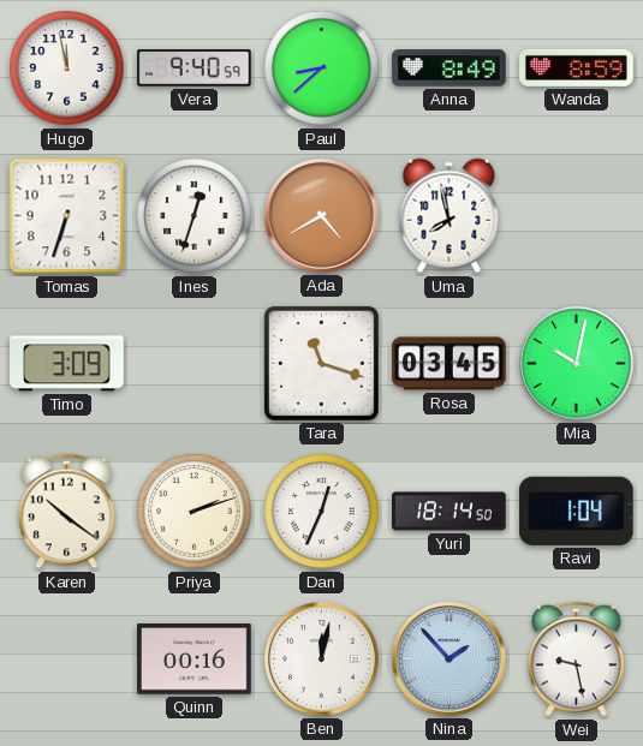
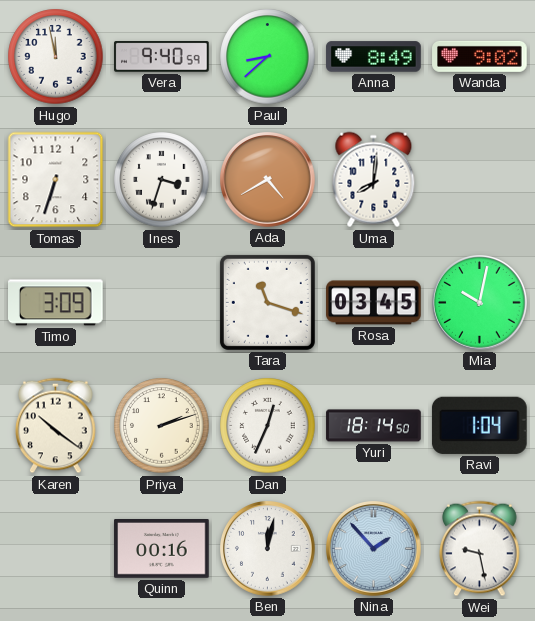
Wanda: 8:59 -> 9:02 (480, 56)
Ines: 12:33 -> 3:33 (162, 180)
Uma: 7:58 -> 8:01 (374, 180)
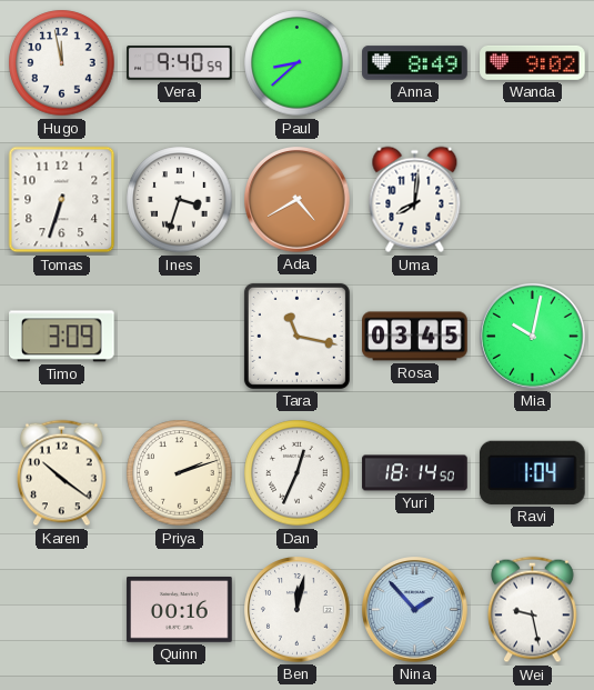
Tara: 11:18 -> 11:17 (296, 336)
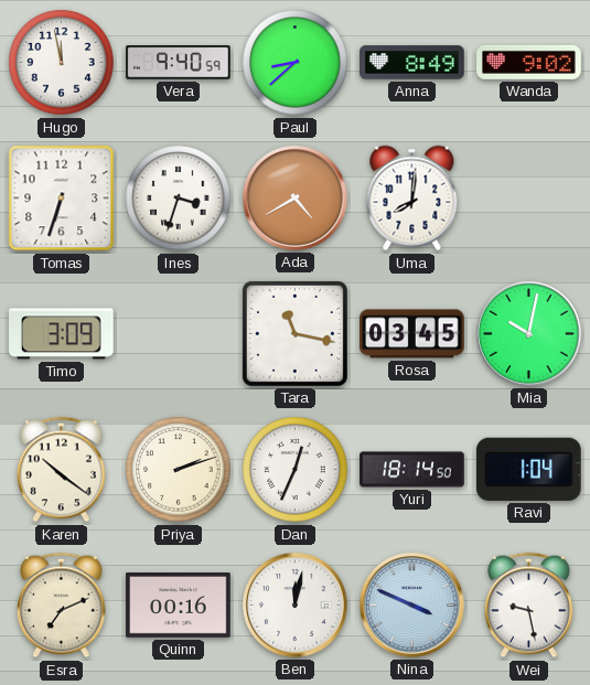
Esra: none -> 7:11 (62, 606)
Nina: 1:53 -> 3:49 (412, 606)
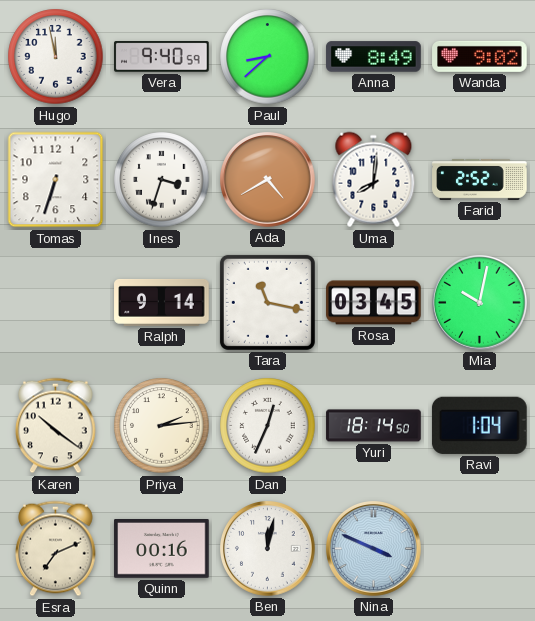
Farid: none -> 2:52 (480, 179)
Timo: 3:09 -> none (62, 334)
Ralph: none -> 9:14 (162, 302)
Priya: 2:12 -> 2:14 (162, 426)
Wei: 9:28 -> none (529, 606)
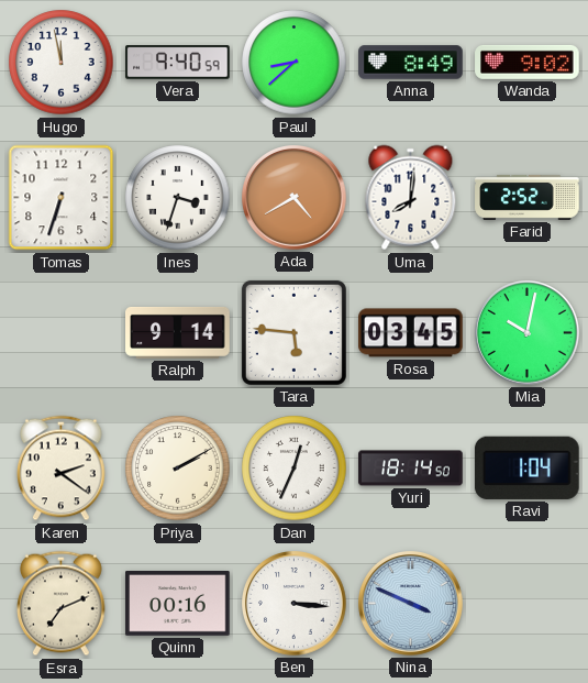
Tara: 11:17 -> 5:46 (293, 332)
Karen: 10:21 -> 2:21 (62, 469)
Priya: 2:14 -> 2:10 (178, 469)
Ben: 12:02 -> 3:16 (295, 604)
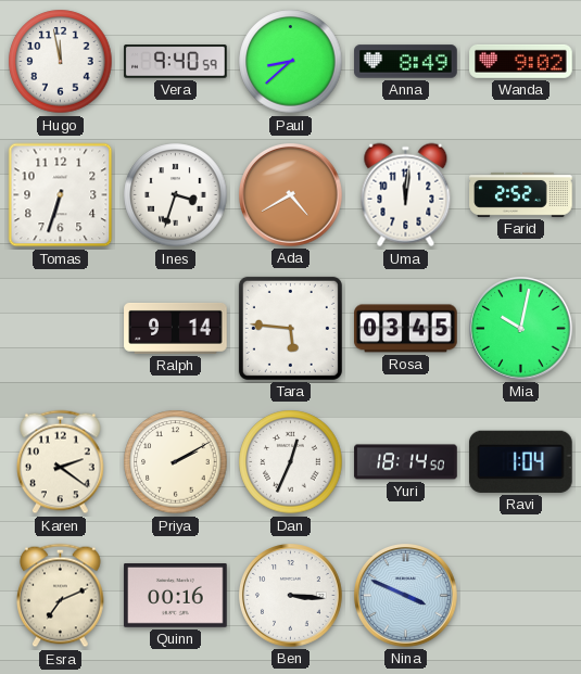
Uma: 8:01 -> 12:01 (406, 195)
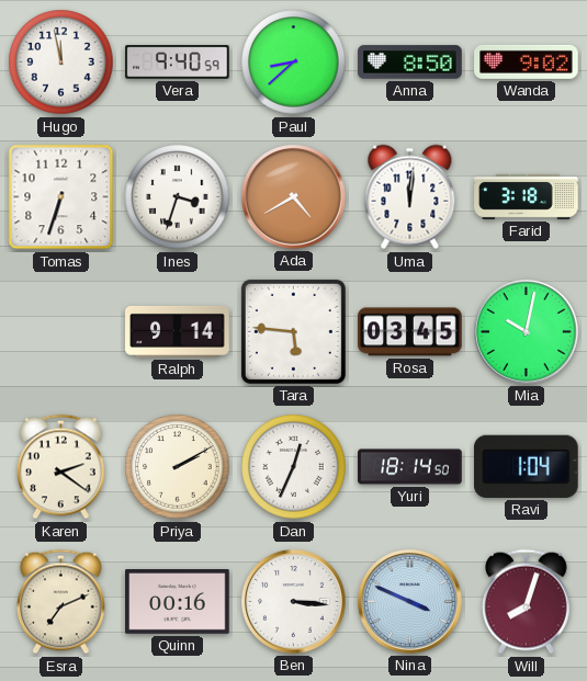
Anna: 8:49 -> 8:50 (410, 63)
Farid: 2:52 -> 3:18 (527, 196)
Will: none -> 8:03 (527, 602)
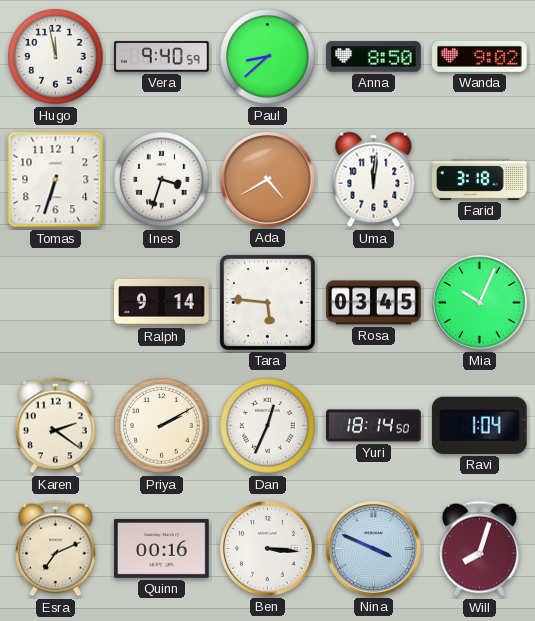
Mia: 10:02 -> 10:04 (480, 303)
